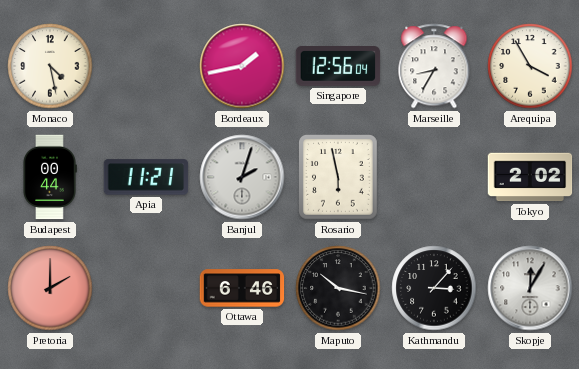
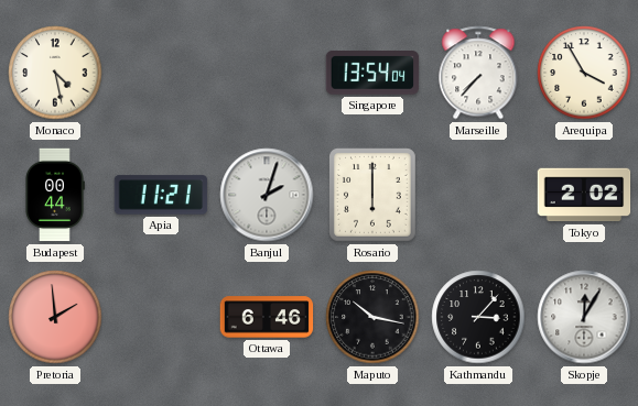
Bordeaux: 1:43 -> none (242, 66)
Singapore: 12:56 -> 13:54 (372, 73)
Marseille: 8:35 -> 7:37 (478, 73)
Rosario: 5:58 -> 6:00 (374, 196)
Pretoria: 2:00 -> 1:59 (55, 317)
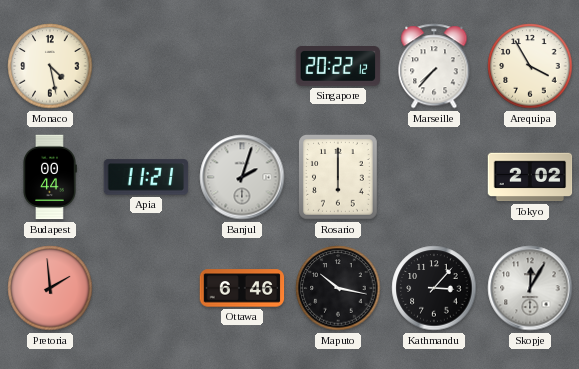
Singapore: 13:54 -> 20:22 (338, 66)
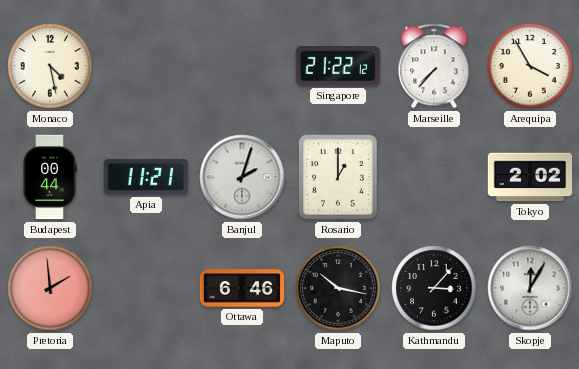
Singapore: 20:22 -> 21:22 (338, 66)
Rosario: 6:00 -> 1:00 (339, 178)
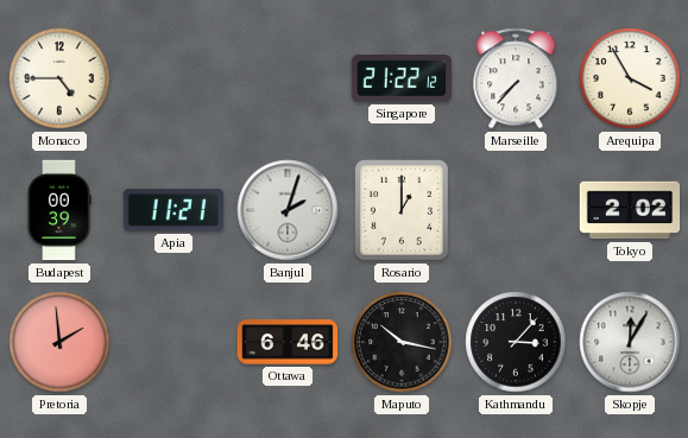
Monaco: 4:28 -> 4:45 (59, 78)
Budapest: 00:44 -> 00:39 (59, 210)
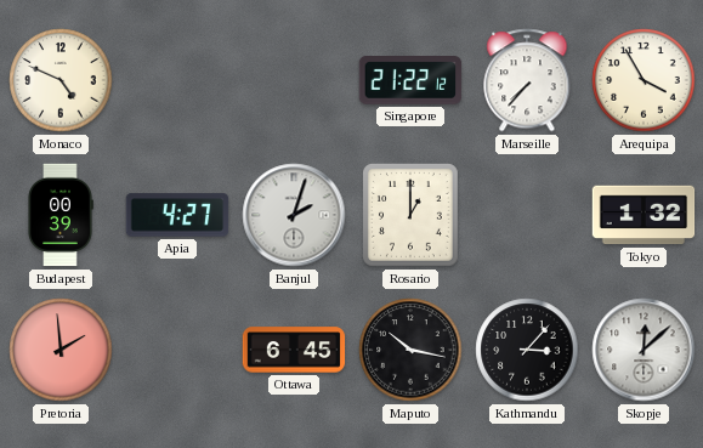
Monaco: 4:45 -> 4:49 (61, 80)
Apia: 11:21 -> 4:27 (177, 215)
Tokyo: 2:02 -> 1:32 (644, 215)
Ottawa: 6:46 -> 6:45 (294, 350)
Skopje: 12:05 -> 12:08 (644, 350)
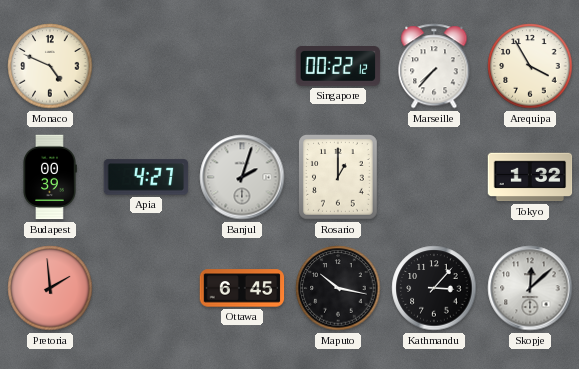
Singapore: 21:22 -> 00:22 (338, 66)
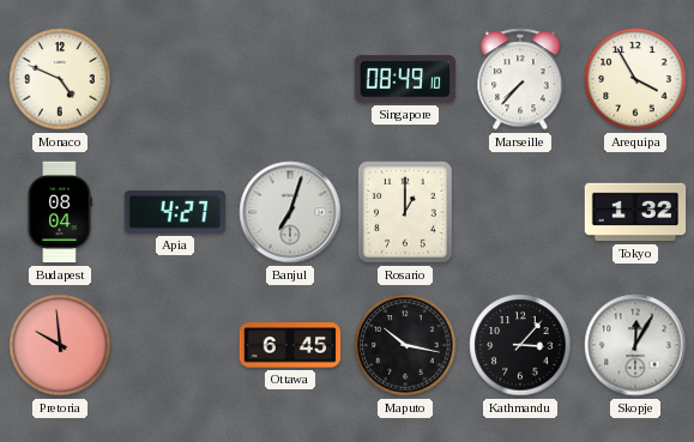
Singapore: 00:22 -> 08:49 (405, 79)
Budapest: 00:39 -> 08:04 (60, 212)
Banjul: 2:03 -> 7:03 (290, 212)
Pretoria: 1:59 -> 9:59 (60, 345)
Skopje: 12:08 -> 12:05 (635, 345)
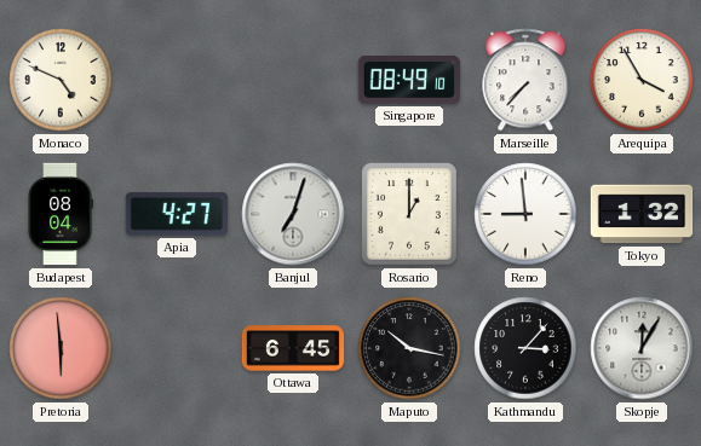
Reno: none -> 8:59 (525, 214)
Pretoria: 9:59 -> 5:59 (61, 348)
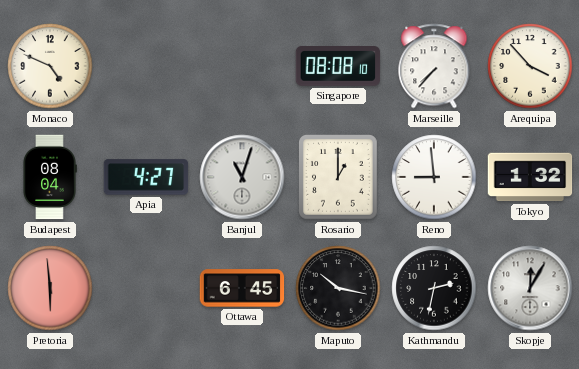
Singapore: 08:49 -> 08:08 (338, 66)
Arequipa: 3:55 -> 3:53 (530, 66)
Banjul: 7:03 -> 11:03 (242, 177)
Kathmandu: 3:07 -> 2:32 (434, 288)
